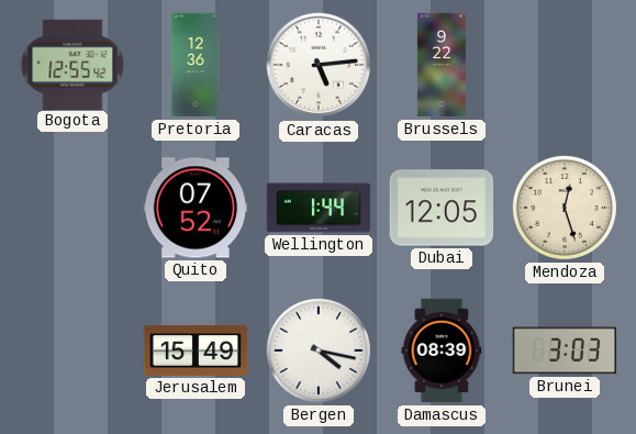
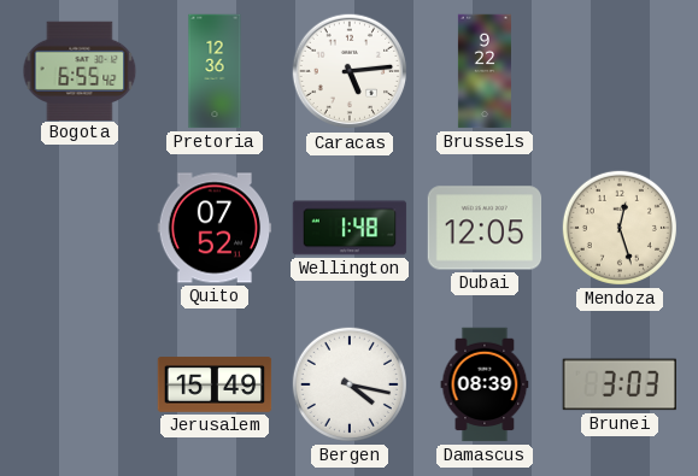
Bogota: 12:55 -> 6:55 (80, 70)
Wellington: 1:44 -> 1:48 (350, 228)
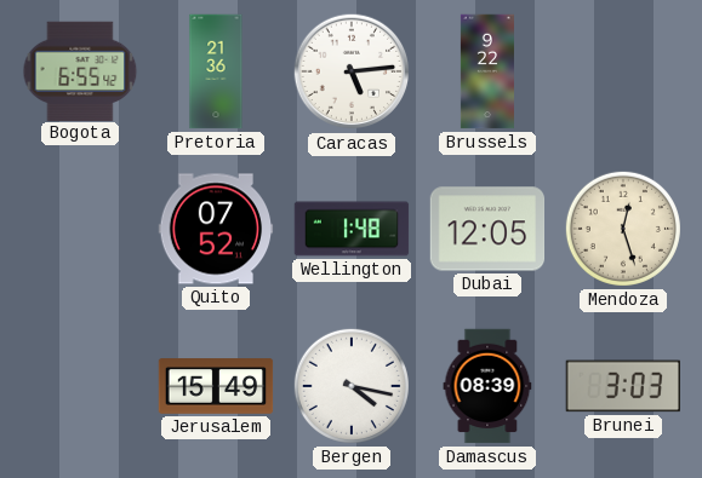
Pretoria: 12:36 -> 21:36 (216, 71)
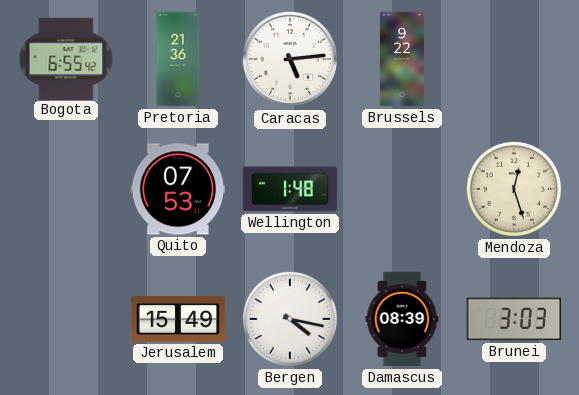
Quito: 07:52 -> 07:53 (178, 189)
Dubai: 12:05 -> none (487, 229)
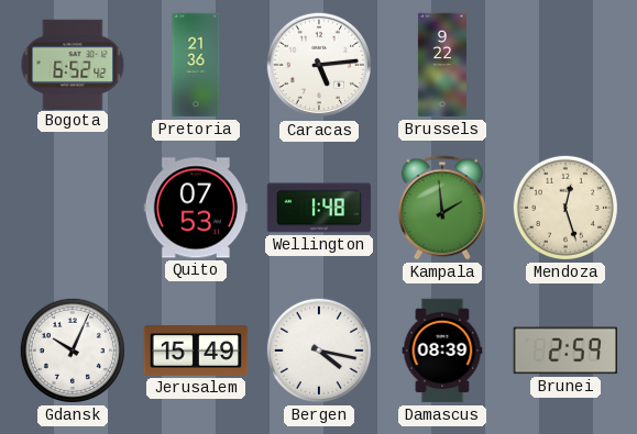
Bogota: 6:55 -> 6:52 (73, 64)
Kampala: none -> 1:59 (442, 208)
Gdansk: none -> 10:04 (73, 350)
Brunei: 3:03 -> 2:59 (565, 350)
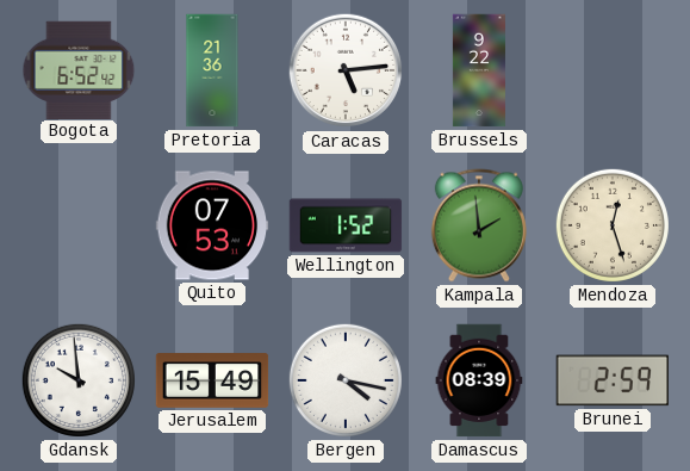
Wellington: 1:48 -> 1:52 (346, 225)
Gdansk: 10:04 -> 9:59 (79, 380)
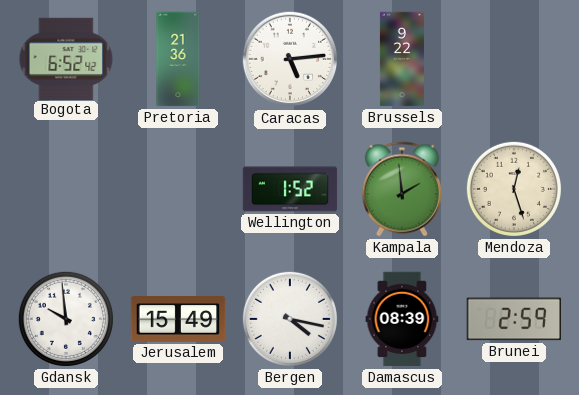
Quito: 07:53 -> none (212, 225)
